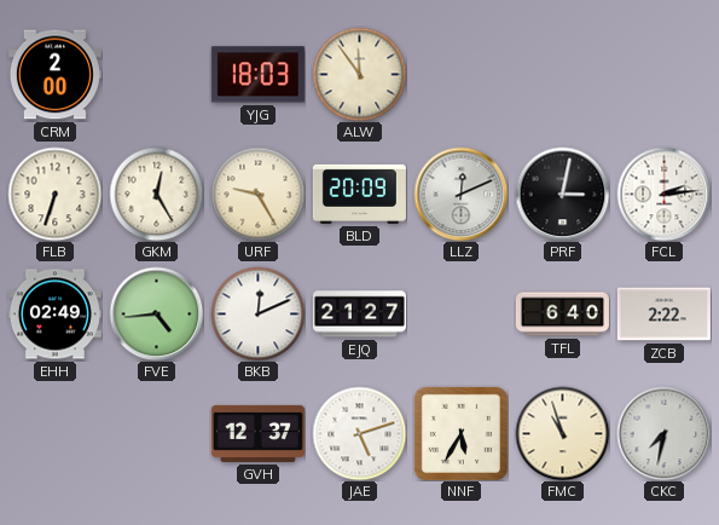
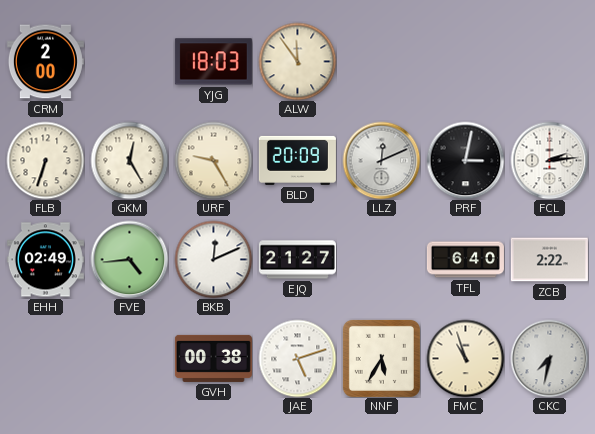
GVH: 12:37 -> 00:38 (213, 358)
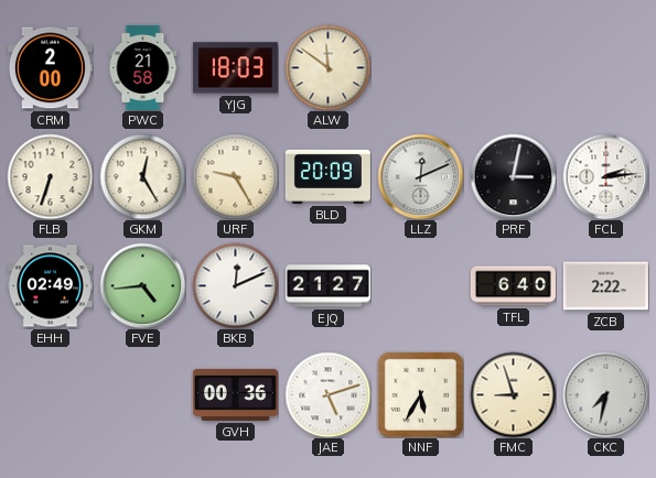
PWC: none -> 21:58 (143, 67)
ALW: 11:54 -> 11:51 (327, 67)
GVH: 00:38 -> 00:36 (235, 394)
FMC: 10:57 -> 8:57 (513, 394)
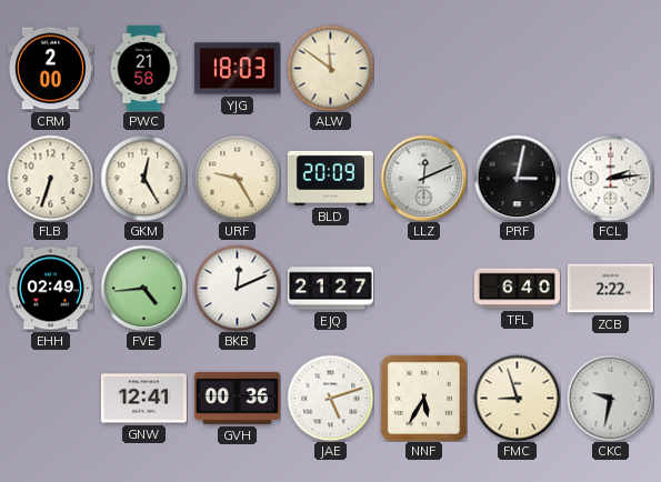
GNW: none -> 12:41 (143, 399)
CKC: 7:32 -> 9:32 (610, 398)
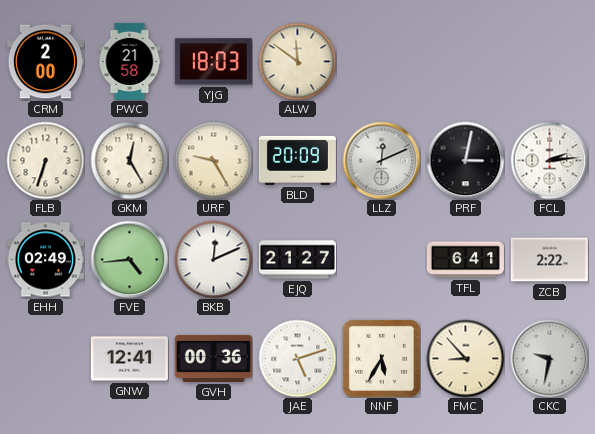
TFL: 6:40 -> 6:41 (465, 260)
FMC: 8:57 -> 8:53 (465, 358)
